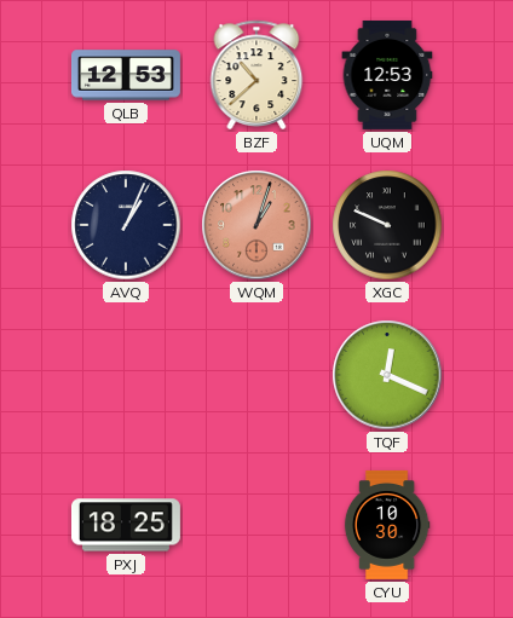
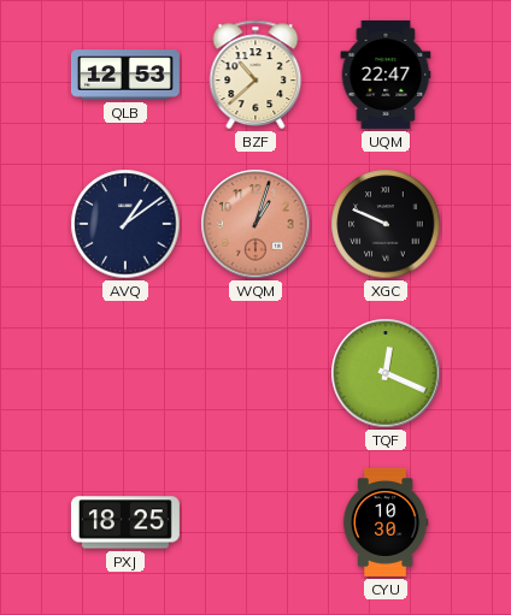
UQM: 12:53 -> 22:47 (386, 75)
AVQ: 1:04 -> 1:09 (125, 224)
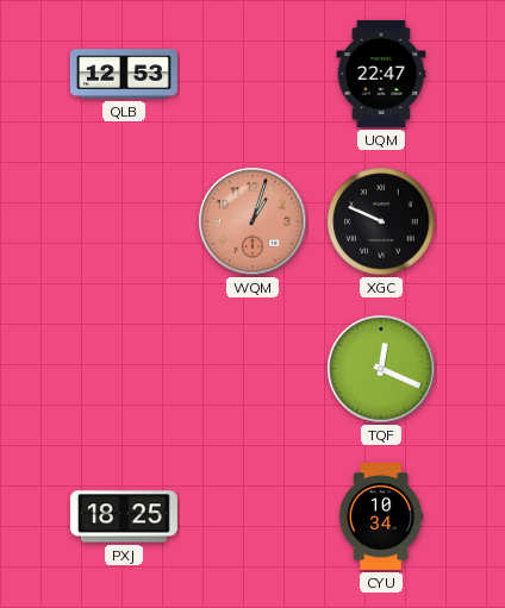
BZF: 10:38 -> none (255, 75)
AVQ: 1:09 -> none (125, 224)
CYU: 10:30 -> 10:34 (381, 516)
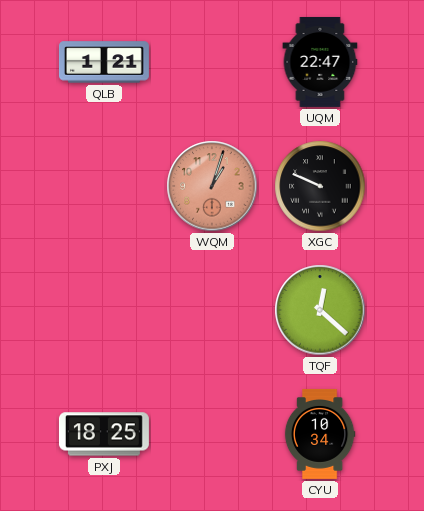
QLB: 12:53 -> 1:21 (104, 62)
TQF: 12:19 -> 12:22 (320, 310)
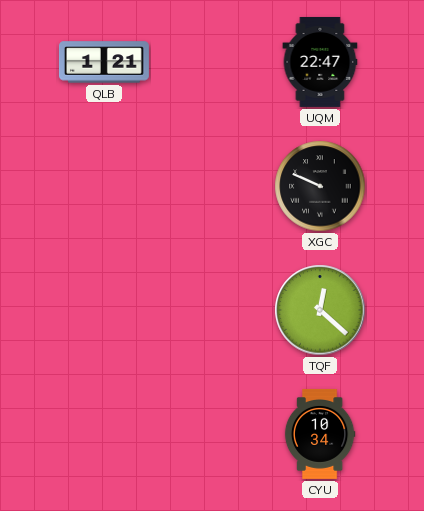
WQM: 1:03 -> none (212, 186)
PXJ: 18:25 -> none (104, 434)
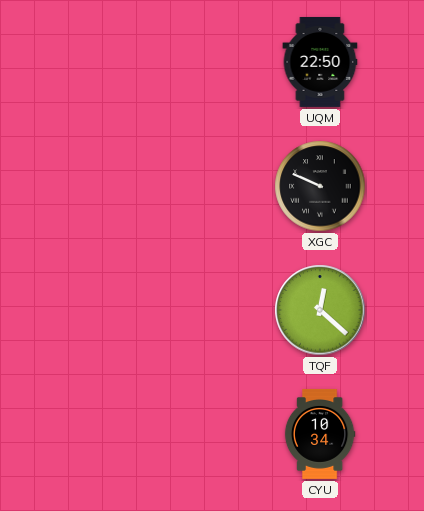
QLB: 1:21 -> none (104, 62)
UQM: 22:47 -> 22:50 (320, 62)
